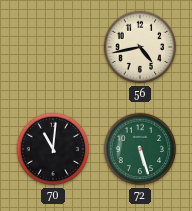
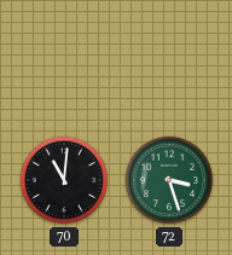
56: 4:43 -> none (140, 47)
72: 5:27 -> 3:27 (169, 180)
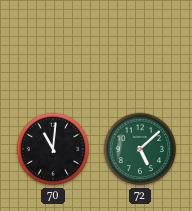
72: 3:27 -> 5:08 (140, 149)
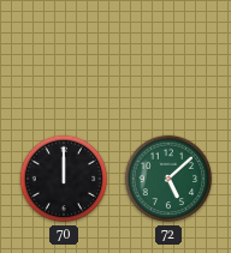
70: 11:01 -> 12:00 (64, 179)
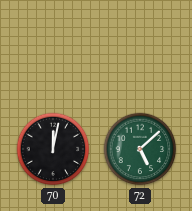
70: 12:00 -> 12:02 (53, 149)
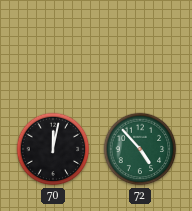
72: 5:08 -> 4:53 (140, 149)
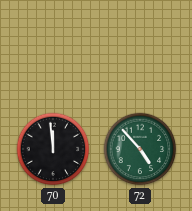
70: 12:02 -> 11:59 (53, 149)
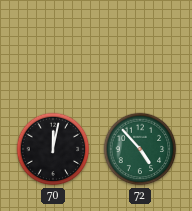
70: 11:59 -> 12:02 (53, 149)
